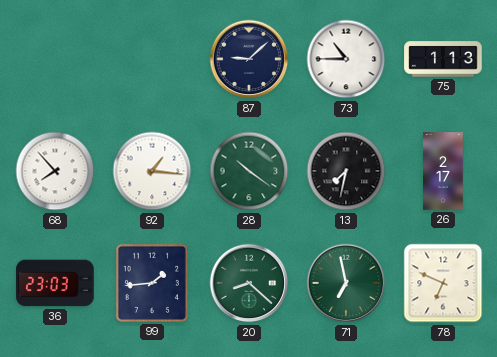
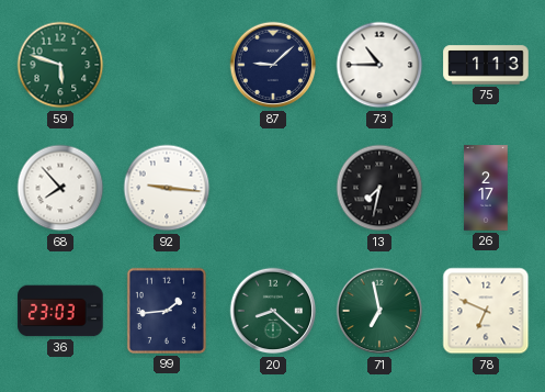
59: none -> 5:48 (60, 65)
92: 1:16 -> 9:16 (167, 188)
28: 10:21 -> none (249, 171)
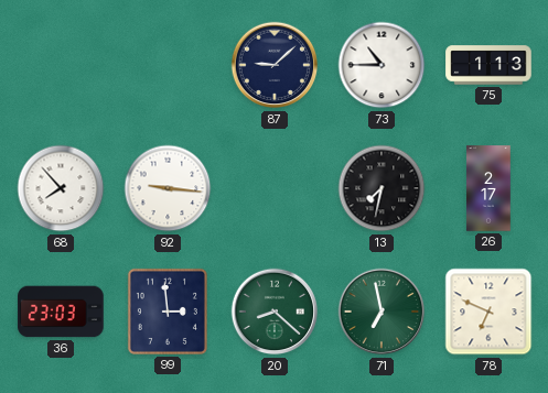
59: 5:48 -> none (60, 65)
99: 1:44 -> 2:59 (168, 312)
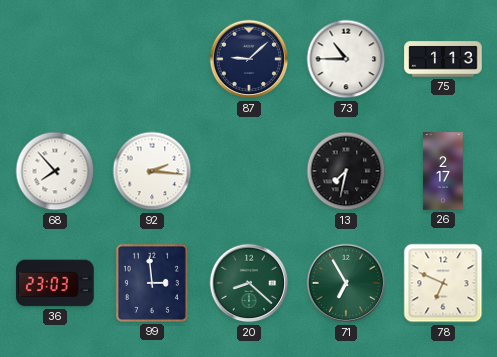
92: 9:16 -> 2:16 (152, 171)
71: 6:58 -> 6:55 (346, 283)
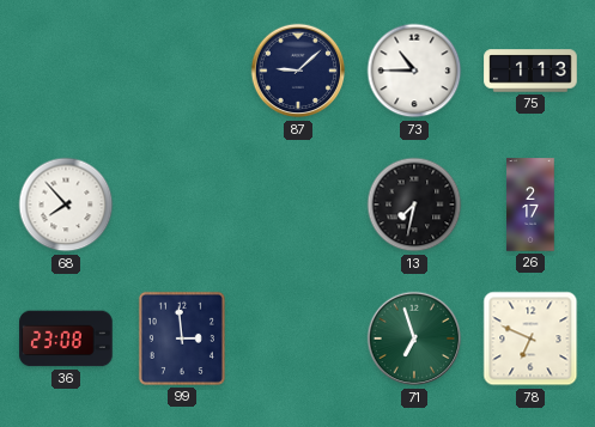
92: 2:16 -> none (152, 171)
36: 23:03 -> 23:08 (66, 338)
20: 8:22 -> none (249, 283)
71: 6:55 -> 6:57 (414, 338)
